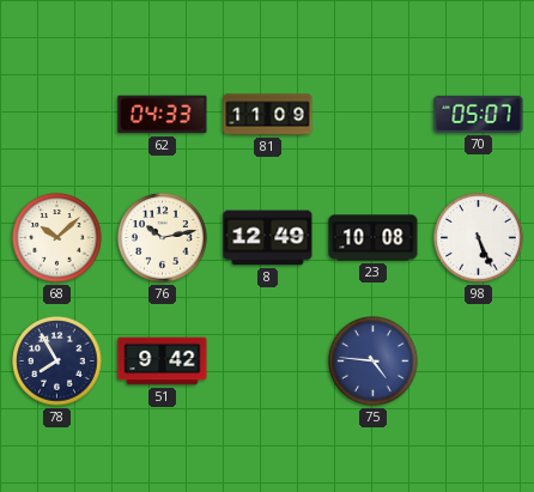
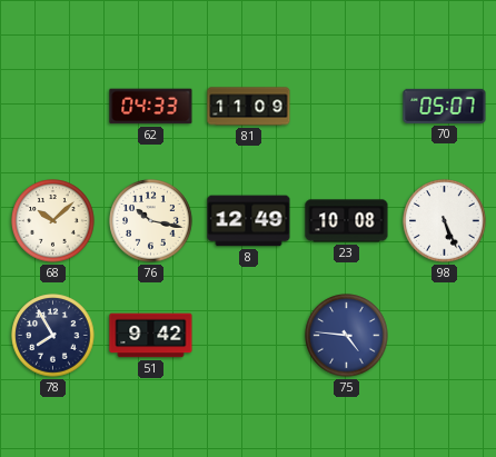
76: 10:13 -> 10:17 (151, 221)
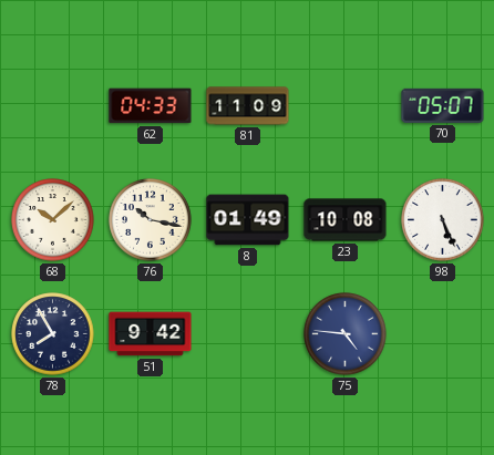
8: 12:49 -> 01:49 (248, 220)
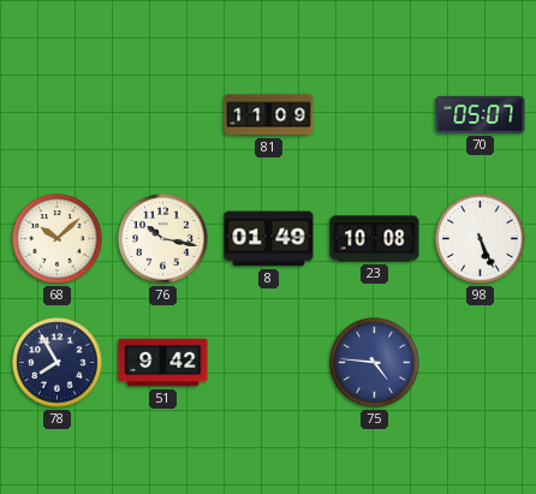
62: 04:33 -> none (151, 106)
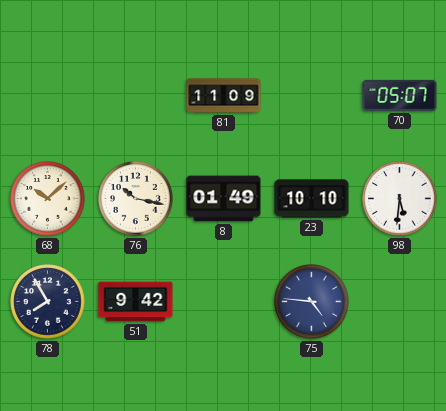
23: 10:08 -> 10:10 (312, 199)
98: 5:26 -> 5:31 (400, 199)
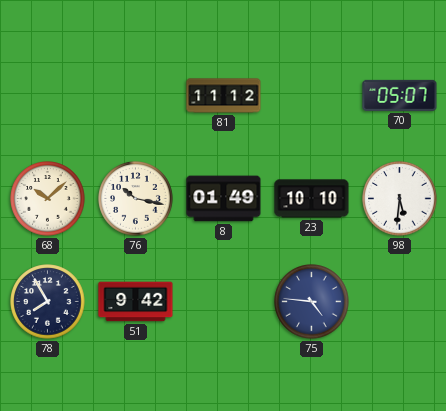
81: 11:09 -> 11:12 (224, 96)
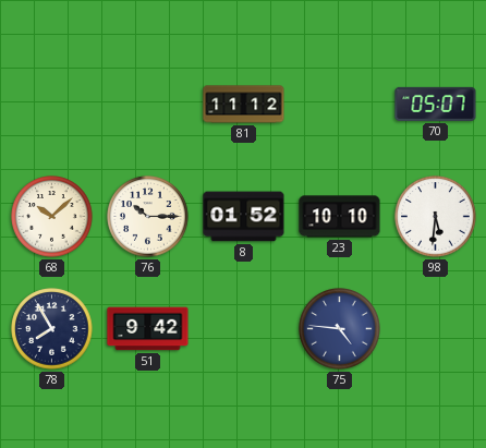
76: 10:17 -> 10:15 (148, 217)
8: 01:49 -> 01:52 (244, 217)
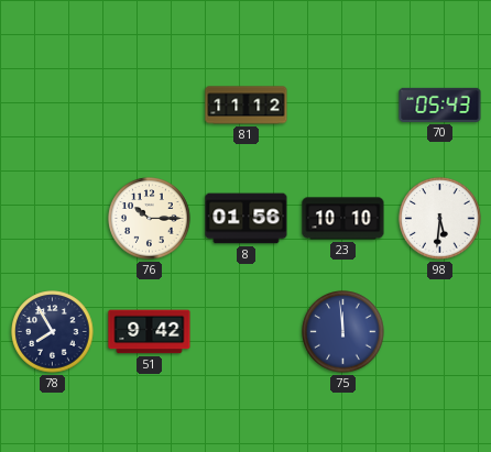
70: 05:07 -> 05:43 (440, 104)
68: 10:08 -> none (52, 217)
8: 01:52 -> 01:56 (247, 219)
75: 4:46 -> 11:59 (343, 332)
